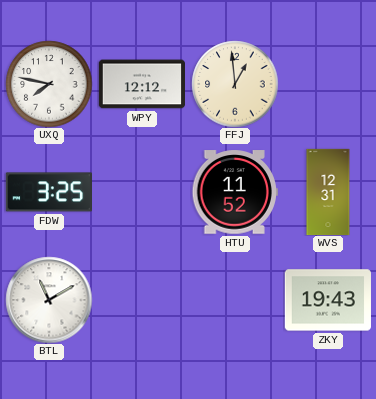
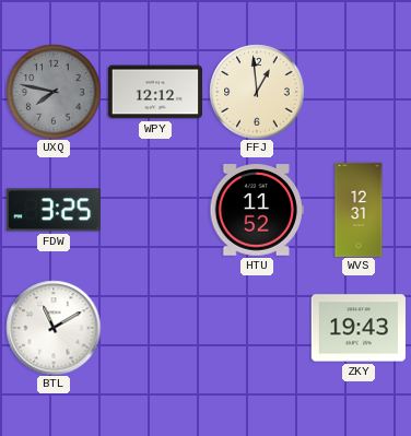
UXQ dial: white -> grey (54, 92)
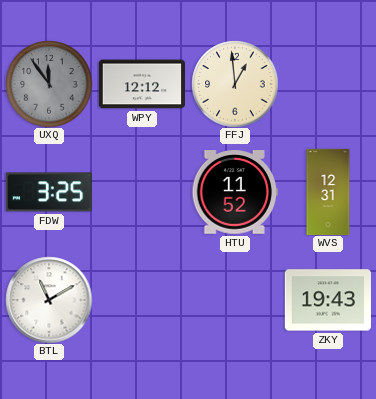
UXQ: 7:47 -> 11:54 (49, 84)
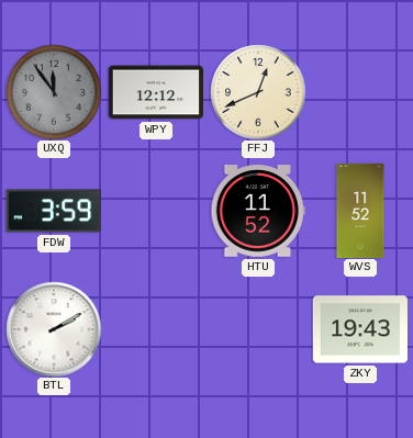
FFJ: 12:59 -> 12:41 (258, 92)
FDW: 3:25 -> 3:59 (53, 211)
WVS: 12:31 -> 11:52 (360, 211)
BTL: 11:10 -> 2:10 (54, 329)
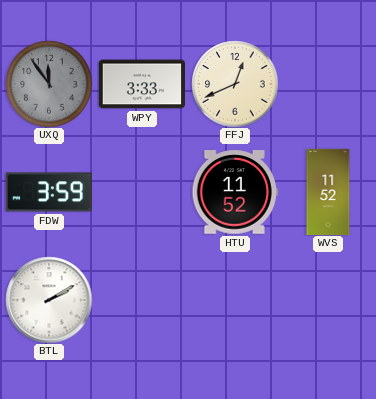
WPY: 12:12 -> 3:33 (141, 84)
ZKY: 19:43 -> none (359, 329)
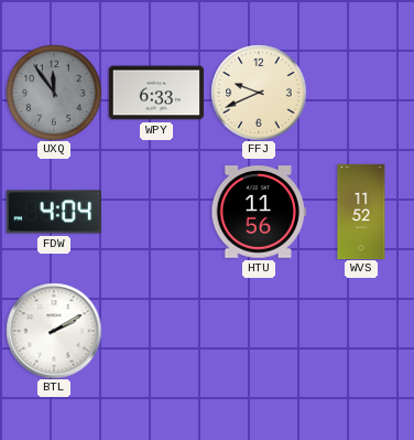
WPY: 3:33 -> 6:33 (155, 93)
FFJ: 12:41 -> 9:41 (259, 93)
FDW: 3:59 -> 4:04 (53, 212)
HTU: 11:52 -> 11:56 (259, 212)
